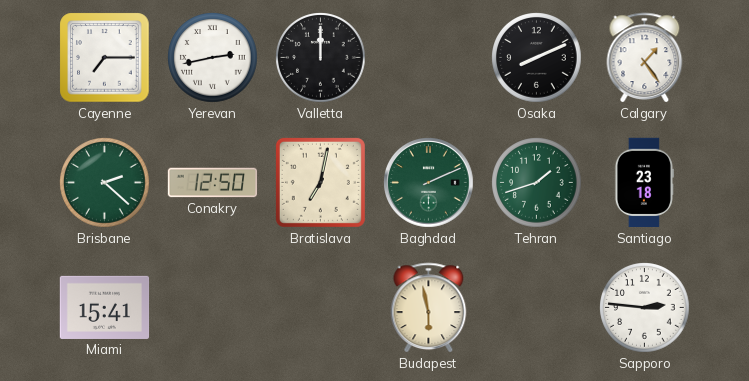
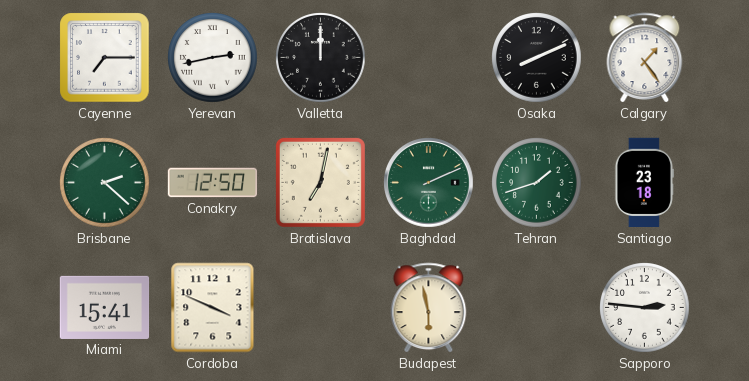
Cordoba: none -> 3:49 (213, 308)
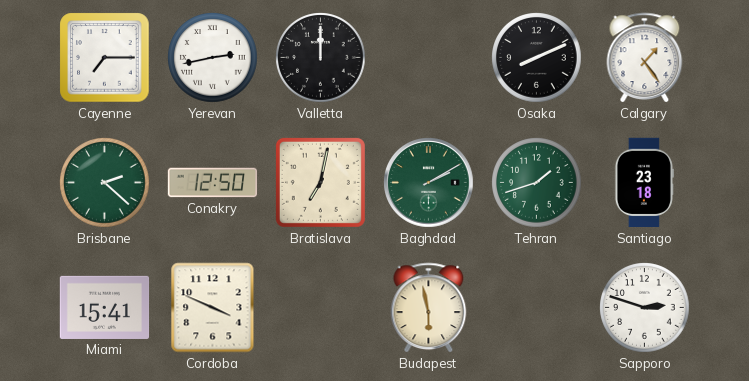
Baghdad: 2:11 -> 2:10 (429, 183)
Sapporo: 2:46 -> 2:48 (645, 308)
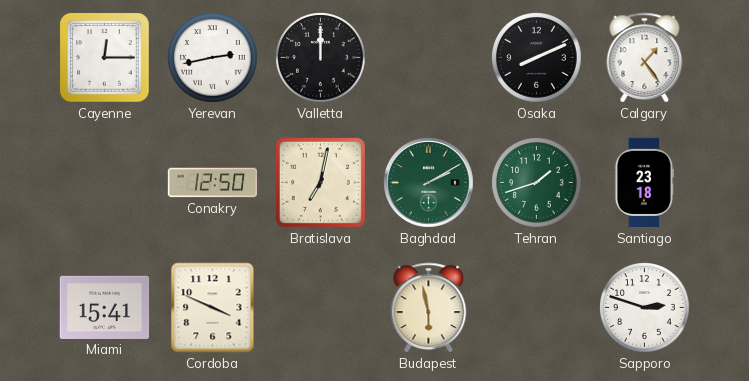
Cayenne: 7:15 -> 12:15 (105, 58)
Brisbane: 2:22 -> none (105, 183)
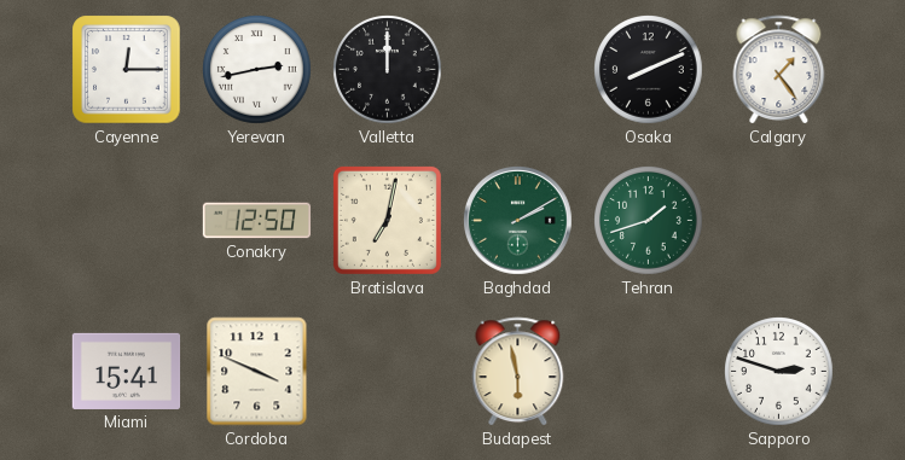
Santiago: 23:18 -> none (644, 183)
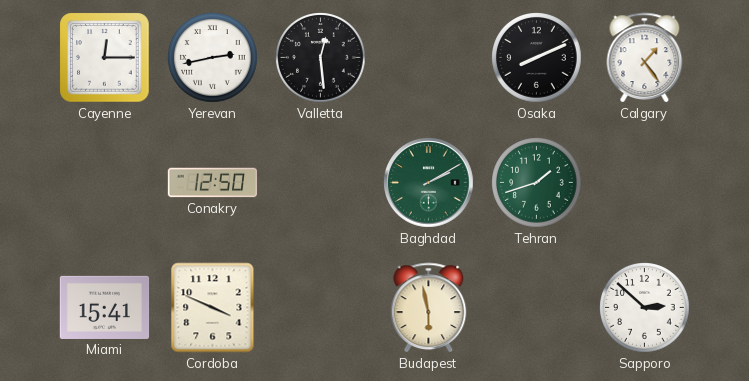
Valletta: 12:00 -> 12:29 (321, 58)
Bratislava: 7:02 -> none (387, 220)
Sapporo: 2:48 -> 2:52 (645, 308)
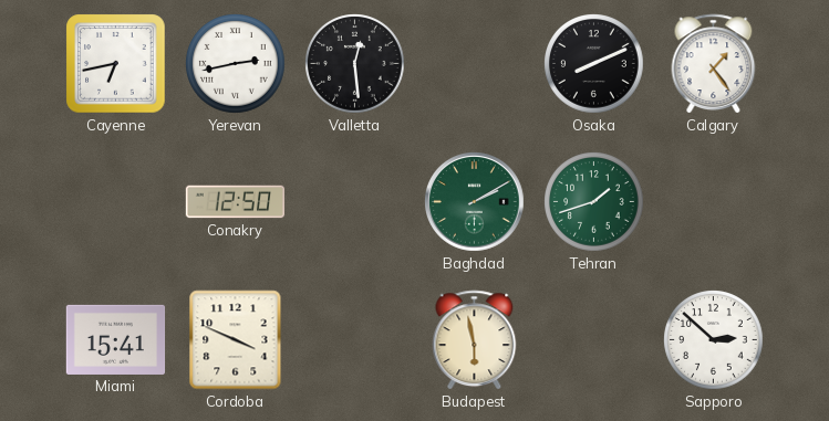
Cayenne: 12:15 -> 6:43 (116, 64)
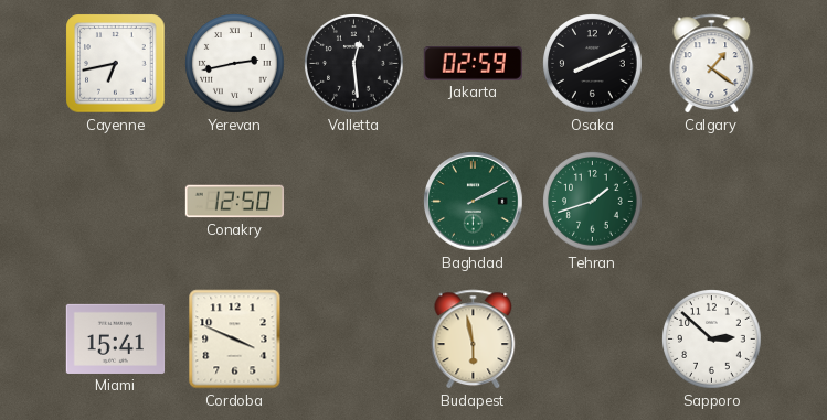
Jakarta: none -> 02:59 (473, 64)
Calgary: 1:24 -> 1:21 (712, 64)
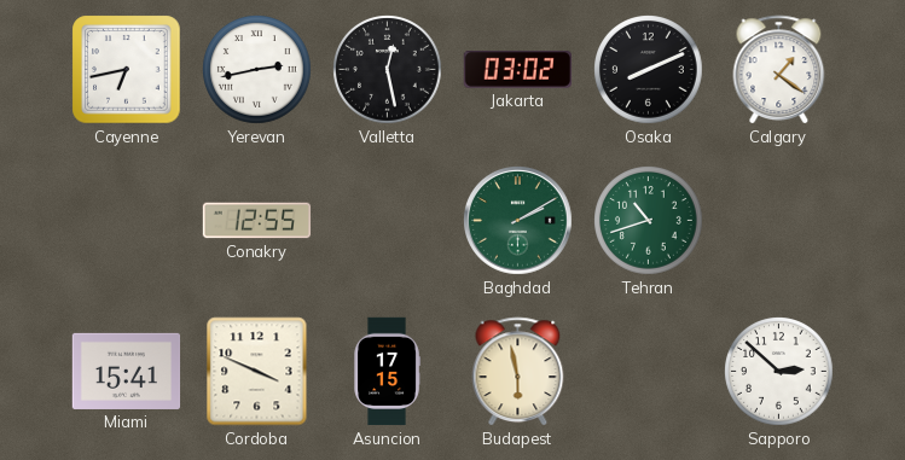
Valletta: 12:29 -> 12:28 (388, 70)
Jakarta: 02:59 -> 03:02 (517, 70)
Conakry: 12:50 -> 12:55 (257, 221)
Tehran: 1:42 -> 10:42 (649, 221)
Asuncion: none -> 17:15 (387, 372)
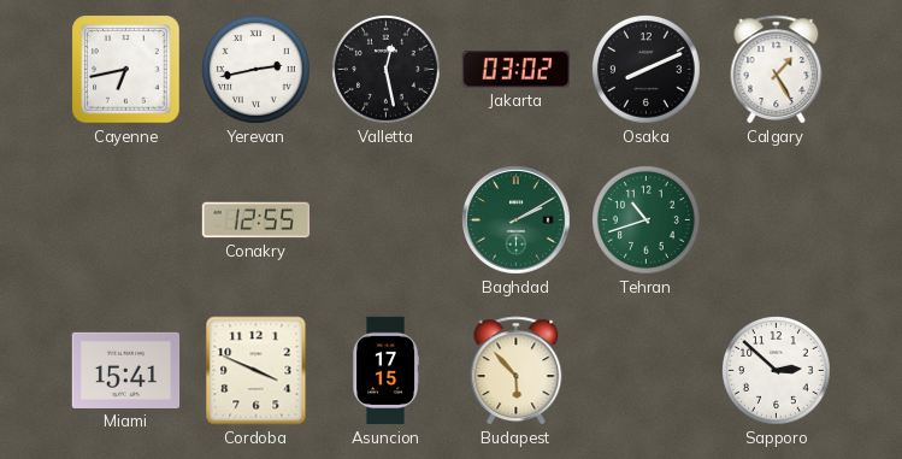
Calgary: 1:21 -> 1:25 (777, 70)
Budapest: 5:58 -> 5:53 (517, 371)
